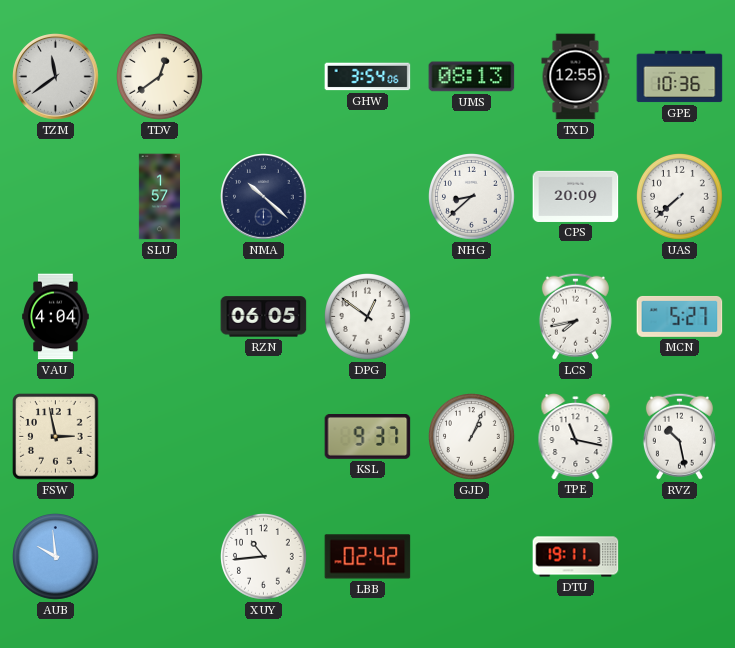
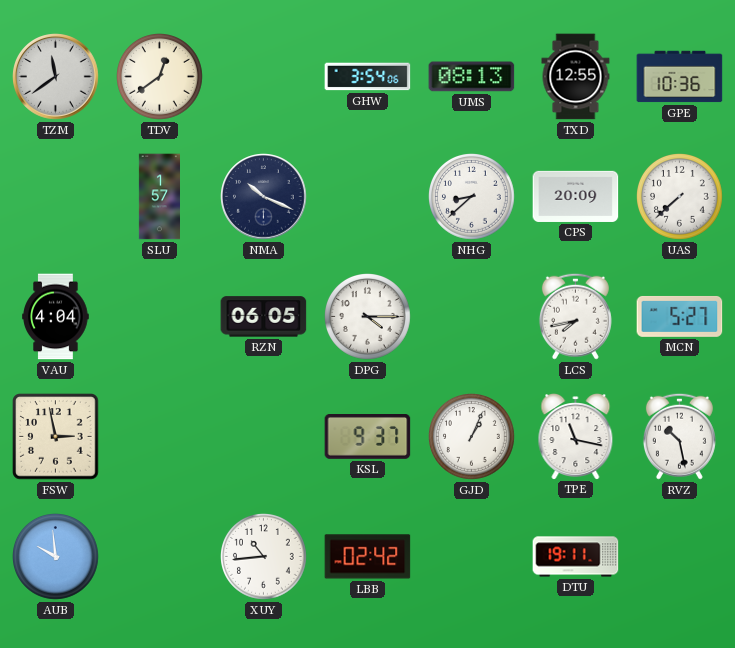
NMA: 10:22 -> 10:19 (264, 197)
DPG: 12:51 -> 4:15 (368, 317)
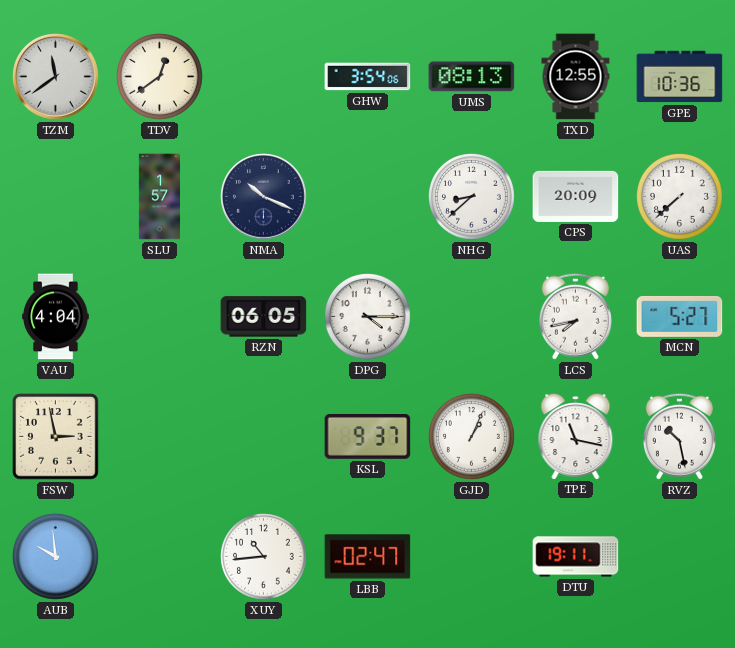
LBB: 02:42 -> 02:47 (368, 557)
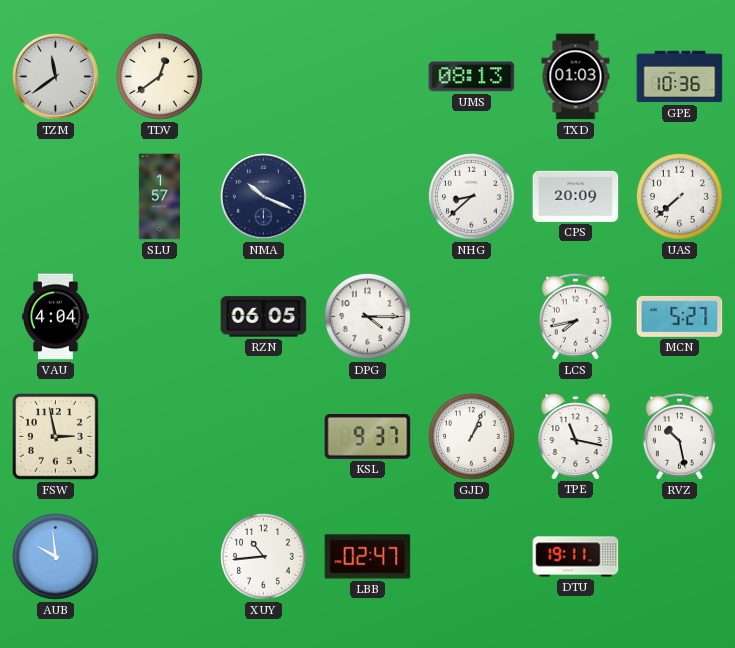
GHW: 3:54 -> none (368, 77)
TXD: 12:55 -> 01:03 (576, 77)
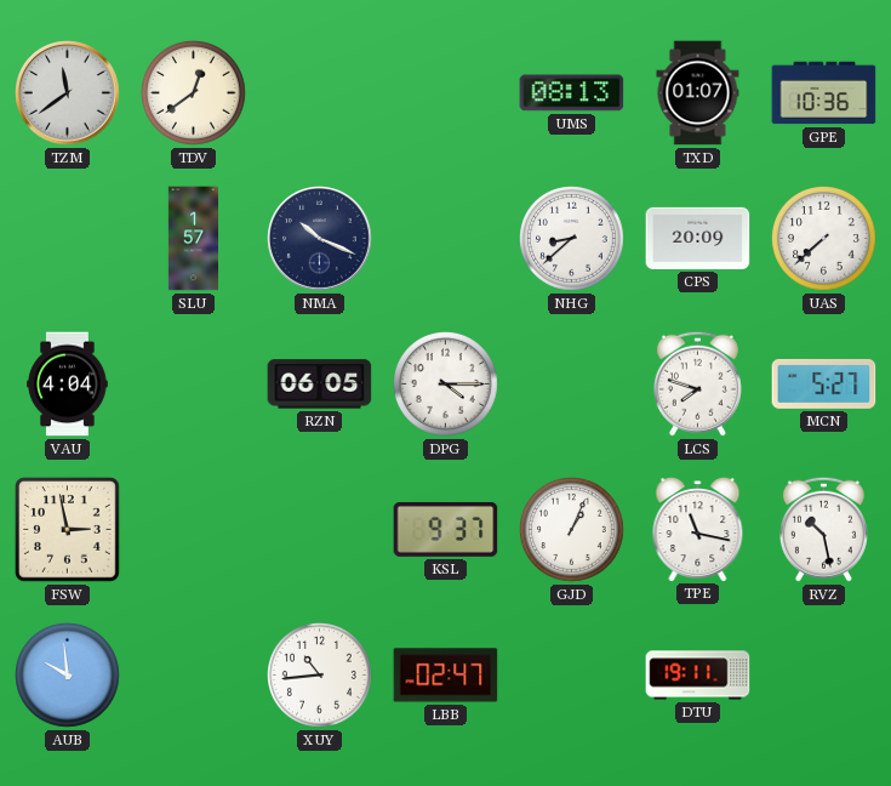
TXD: 01:03 -> 01:07 (698, 93)
LCS: 7:43 -> 7:48 (697, 383)
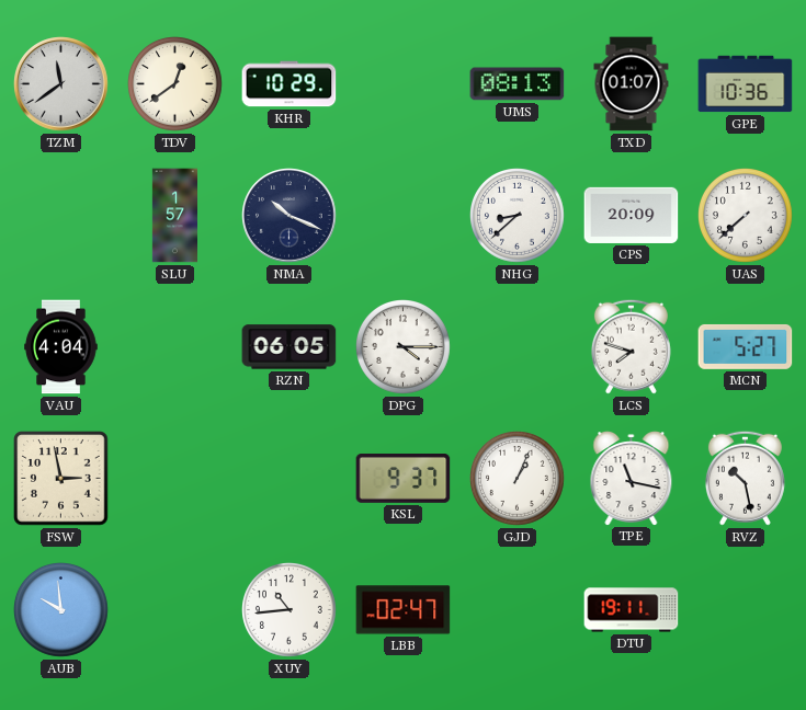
KHR: none -> 10:29 (290, 84)
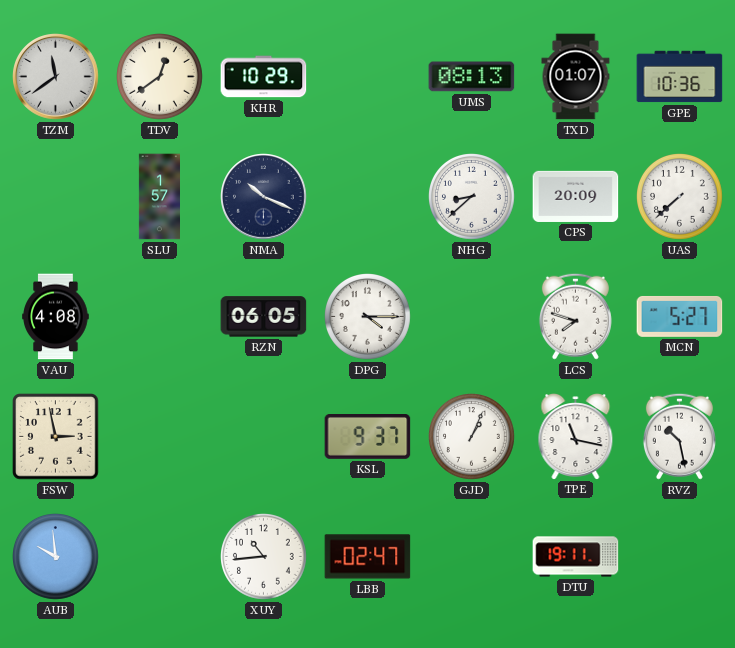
VAU: 4:04 -> 4:08 (56, 317)
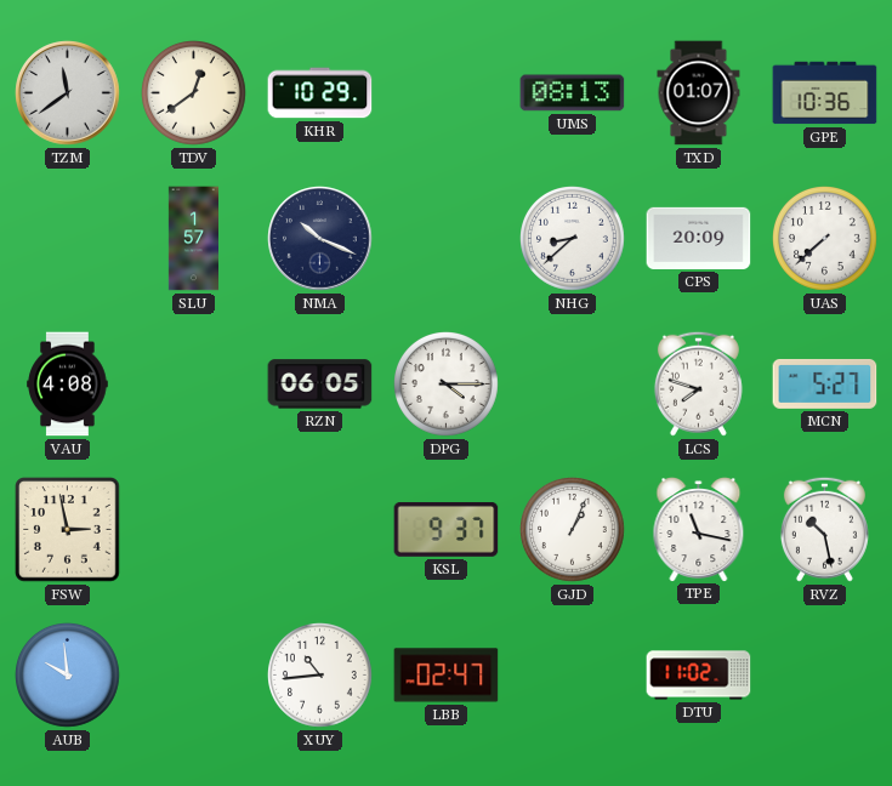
DTU: 19:11 -> 11:02 (699, 676)
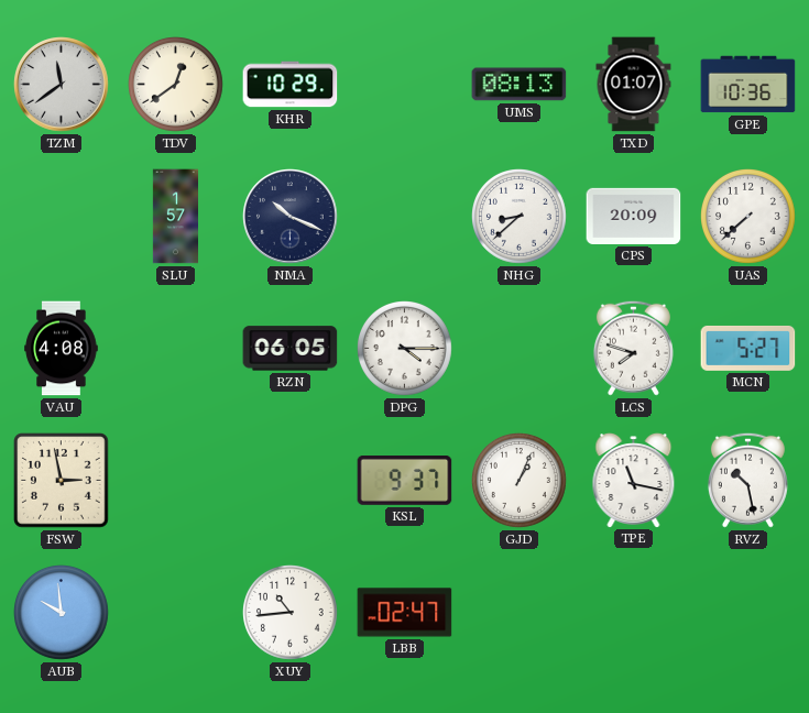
DTU: 11:02 -> none (699, 676)
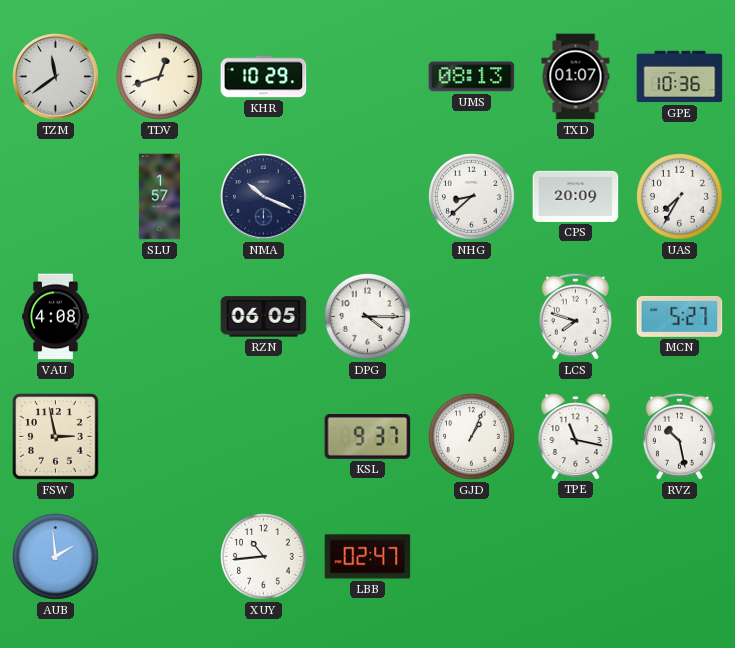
TDV: 12:39 -> 12:42 (160, 77)
UAS: 7:38 -> 7:35 (680, 197)
AUB: 9:59 -> 1:59 (56, 557)
